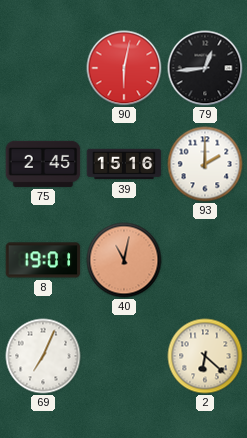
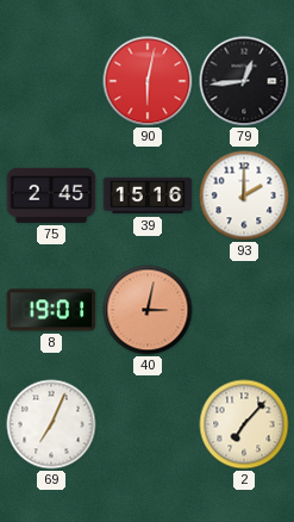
40: 11:02 -> 3:02 (148, 310)
2: 6:22 -> 7:07 (244, 424)
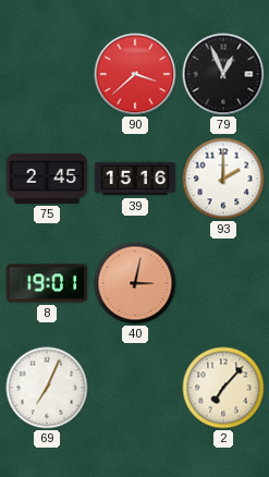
90: 6:02 -> 3:38 (135, 74)
79: 12:44 -> 12:56 (223, 74)
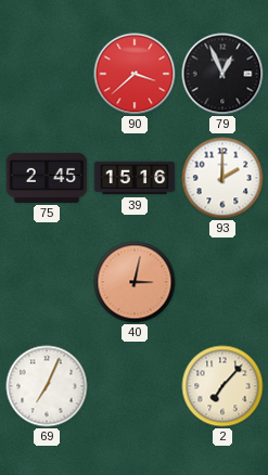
8: 19:01 -> none (47, 283)
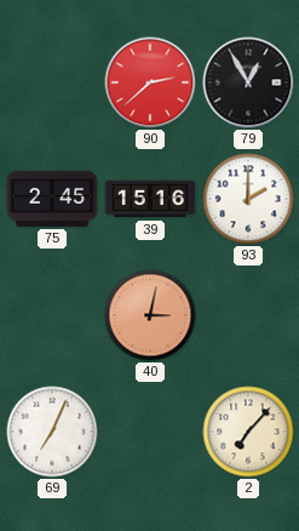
90: 3:38 -> 2:38 (150, 82)
79: 12:56 -> 12:55 (248, 82)
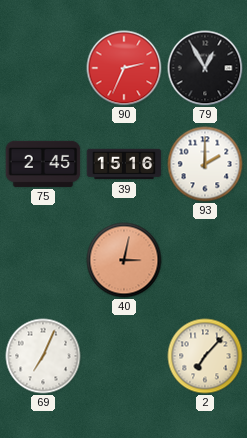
90: 2:38 -> 2:34 (124, 68)
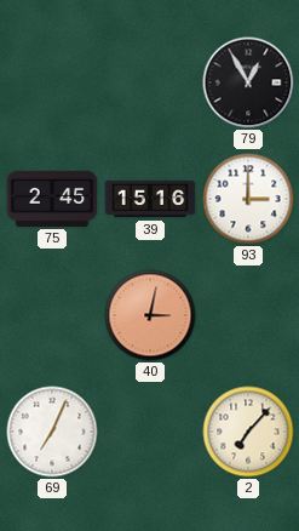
90: 2:34 -> none (124, 68)
93: 2:00 -> 3:00 (248, 199)
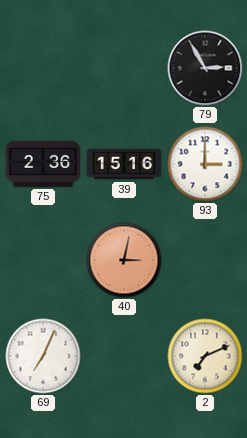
79: 12:55 -> 2:55 (205, 68)
75: 2:45 -> 2:36 (43, 164)
2: 7:07 -> 7:11 (205, 356)
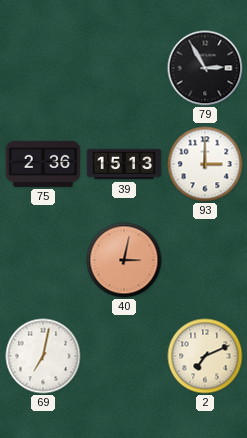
39: 15:16 -> 15:13 (124, 164)
69: 7:04 -> 7:02 (43, 356)
